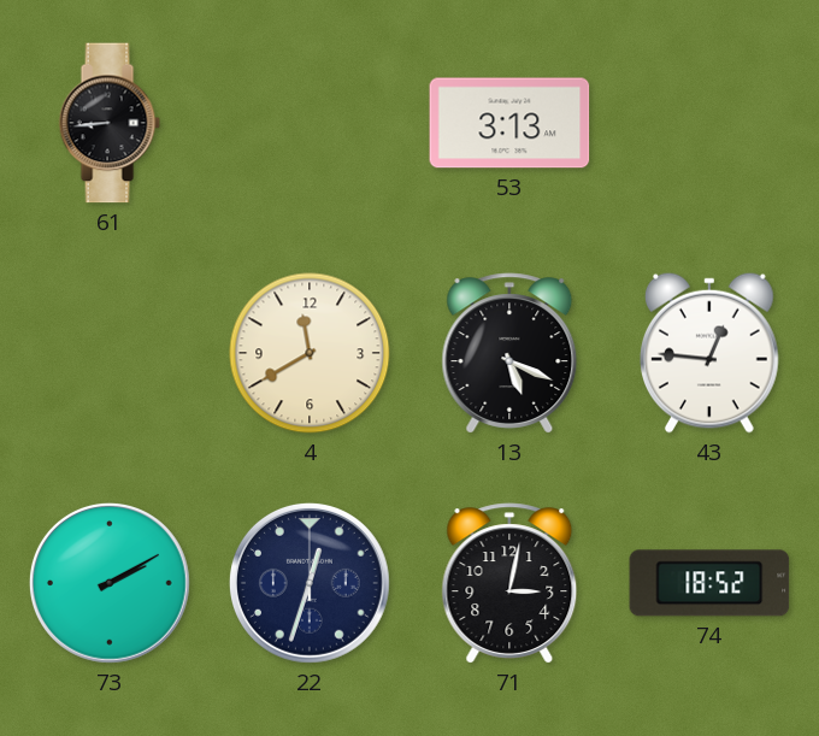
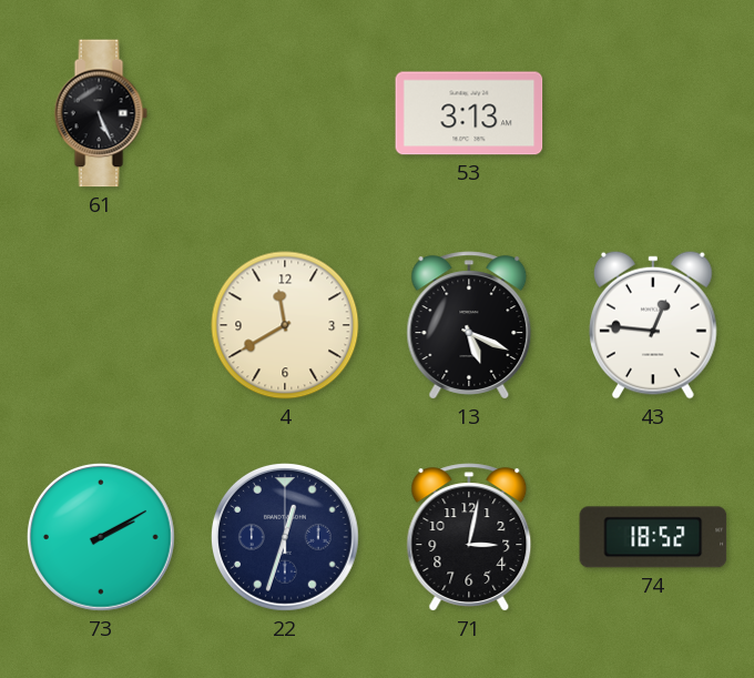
61: 8:44 -> 5:26 (101, 113)
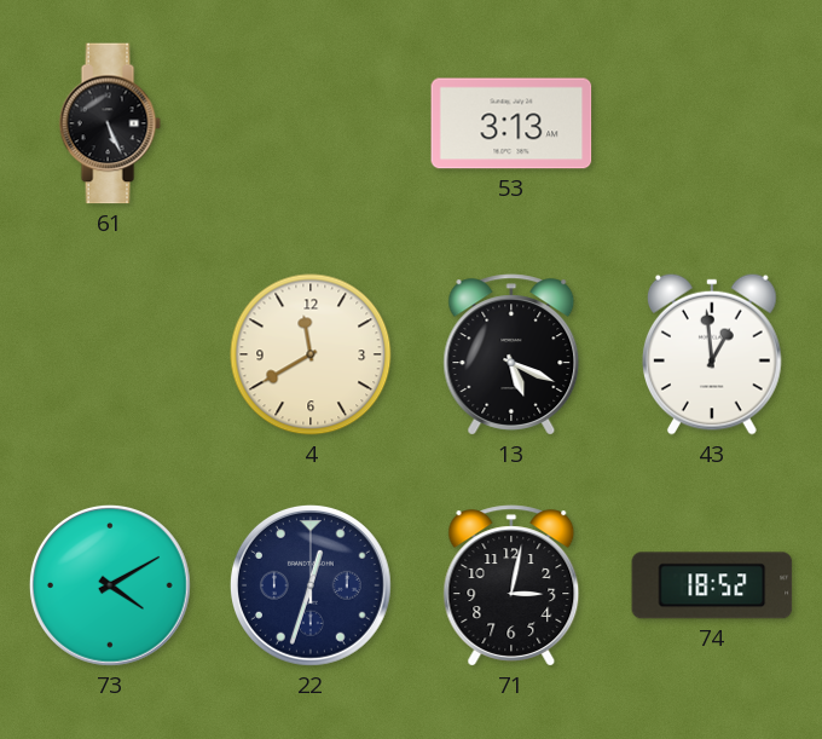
43: 12:46 -> 12:59 (713, 354)
73: 2:10 -> 4:10 (110, 585)
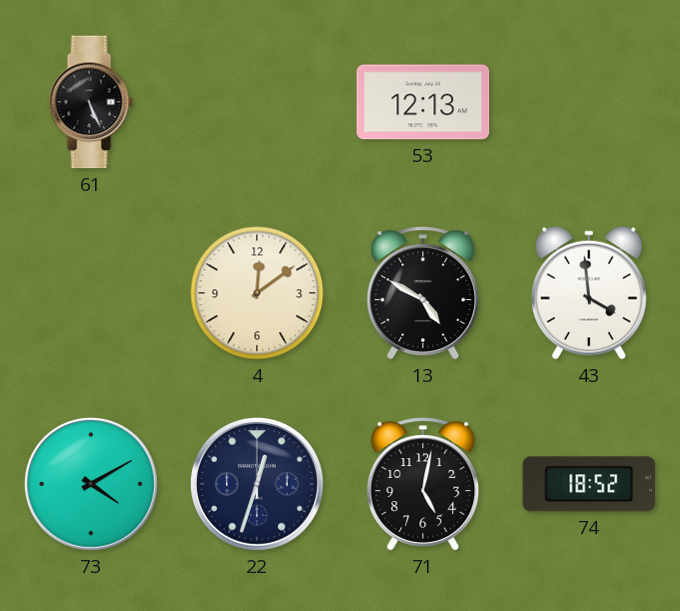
53: 3:13 -> 12:13 (423, 102)
4: 11:40 -> 12:09 (257, 293)
13: 5:19 -> 4:50 (423, 293)
43: 12:59 -> 3:59 (590, 293)
71: 3:02 -> 5:02 (423, 484)
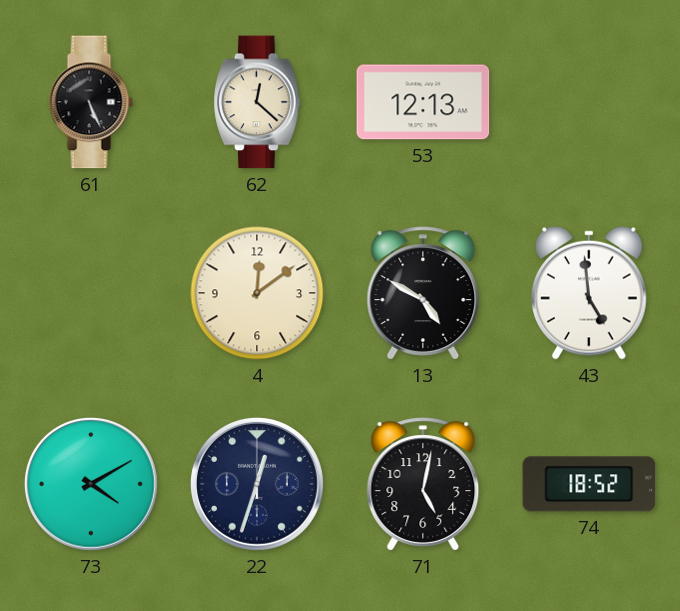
62: none -> 12:22 (257, 102)
43: 3:59 -> 4:59 (590, 293)
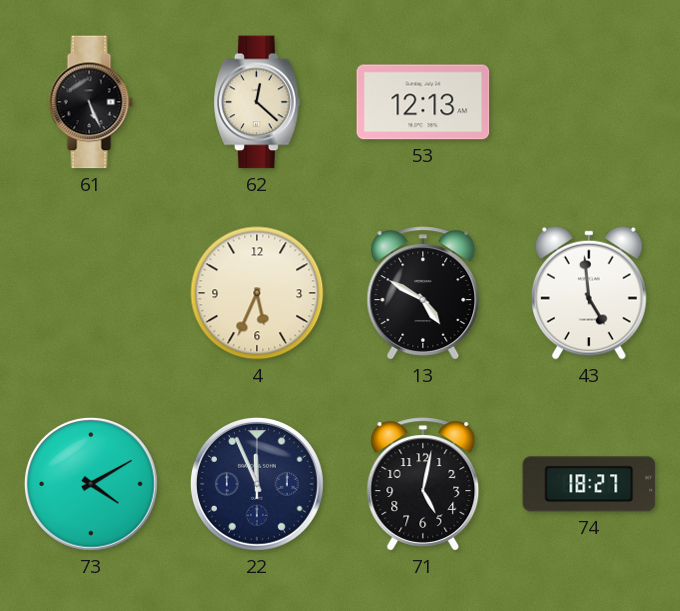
4: 12:09 -> 5:34 (257, 293)
22: 12:33 -> 11:56 (257, 484)
74: 18:52 -> 18:27 (589, 484)
